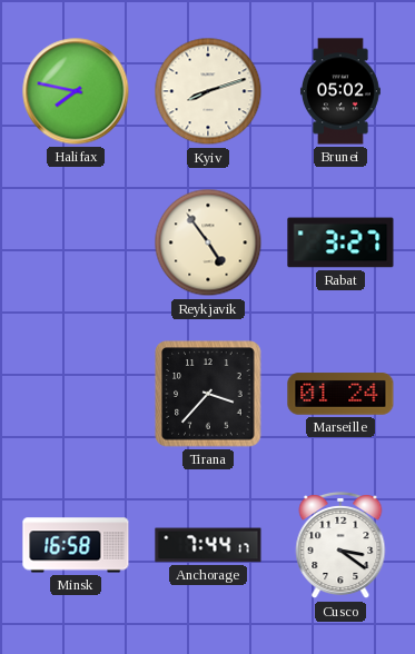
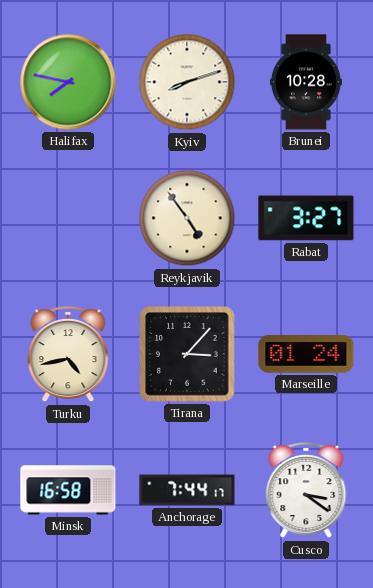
Brunei: 05:02 -> 10:28 (306, 82)
Turku: none -> 4:43 (68, 354)
Tirana: 3:37 -> 3:07 (187, 354)
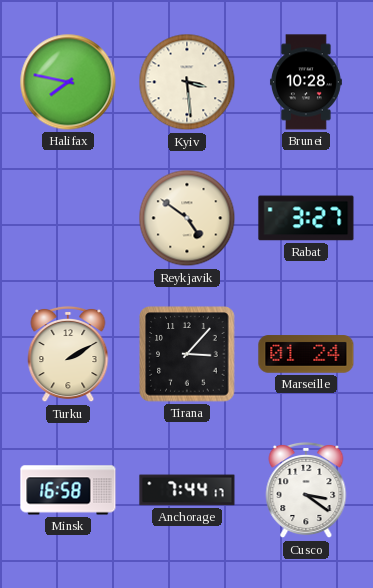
Kyiv: 8:12 -> 3:29 (187, 82)
Reykjavik: 4:54 -> 4:51 (187, 218)
Turku: 4:43 -> 2:10 (68, 354)
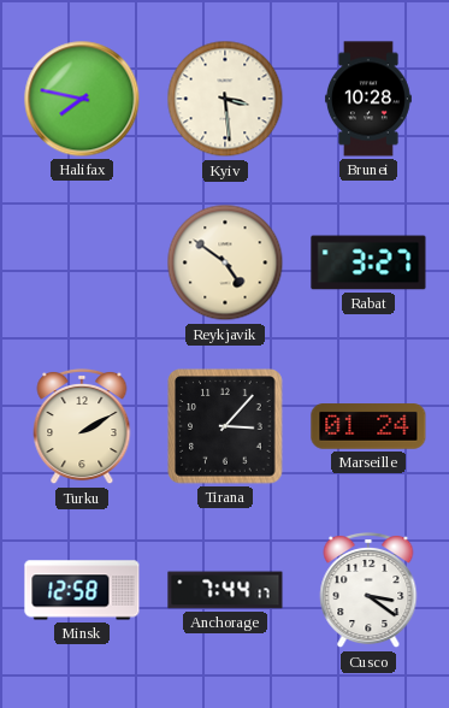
Minsk: 16:58 -> 12:58 (82, 590)
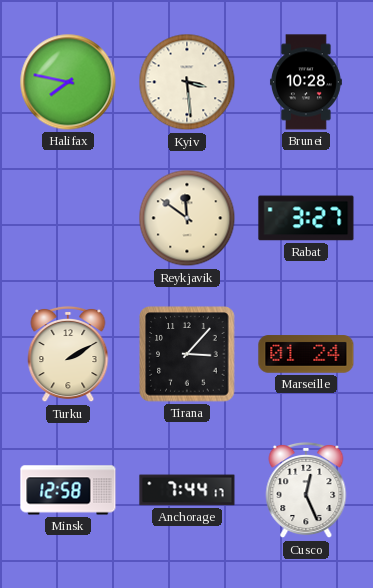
Reykjavik: 4:51 -> 11:51 (187, 218)
Cusco: 3:21 -> 12:26 (306, 490)
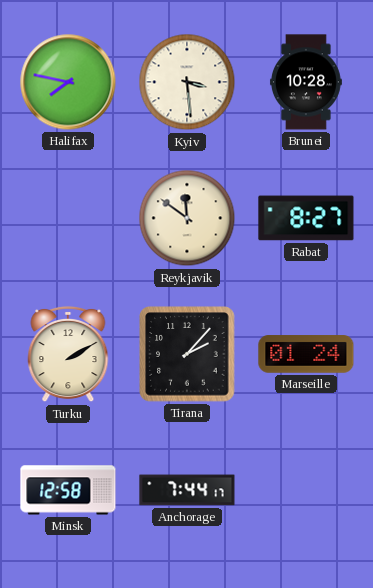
Rabat: 3:27 -> 8:27 (306, 218)
Tirana: 3:07 -> 2:07 (187, 354)
Cusco: 12:26 -> none (306, 490)
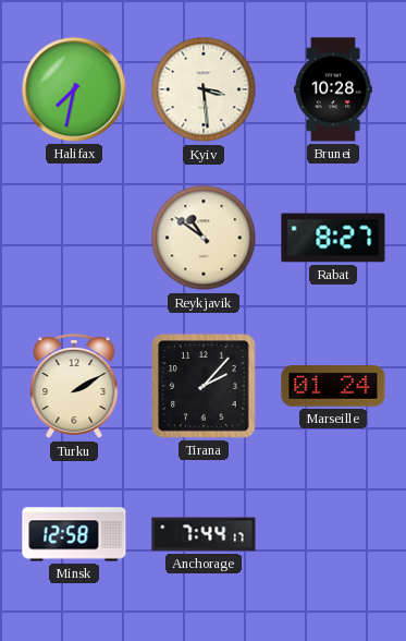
Halifax: 7:47 -> 7:32 (74, 89)
Reykjavik: 11:51 -> 10:51 (204, 238)
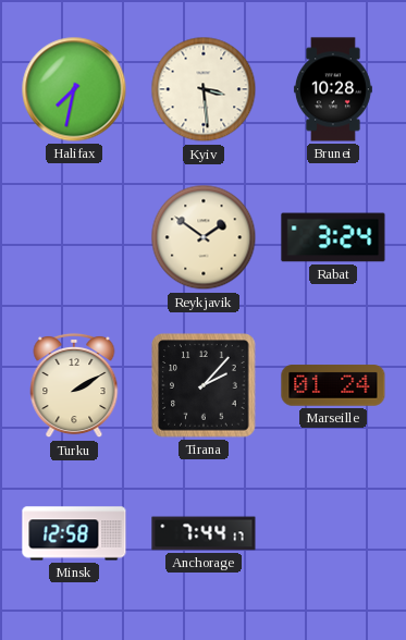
Reykjavik: 10:51 -> 1:51 (204, 237)
Rabat: 8:27 -> 3:24 (333, 237)
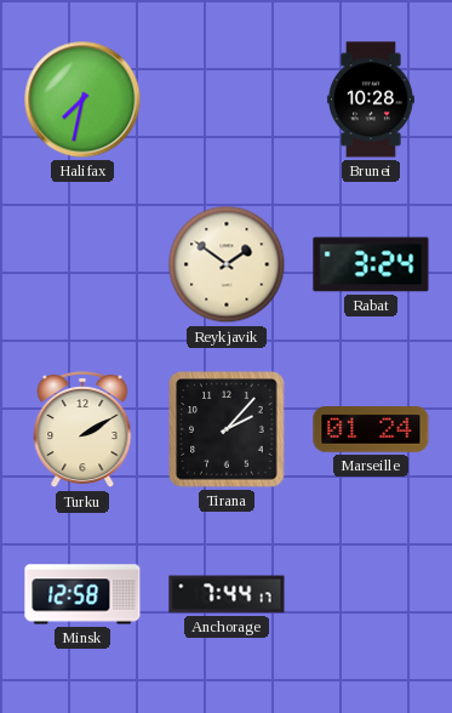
Kyiv: 3:29 -> none (204, 89)
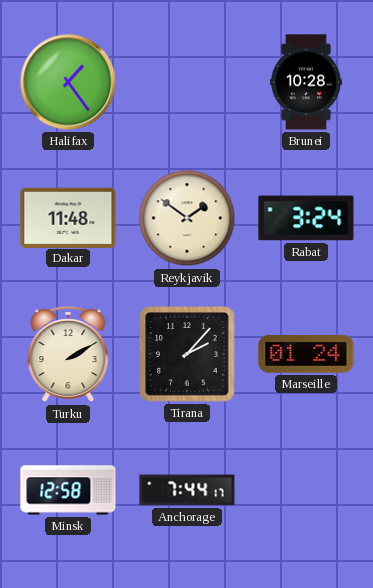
Halifax: 7:32 -> 1:24 (68, 82)
Dakar: none -> 11:48 (68, 217)
